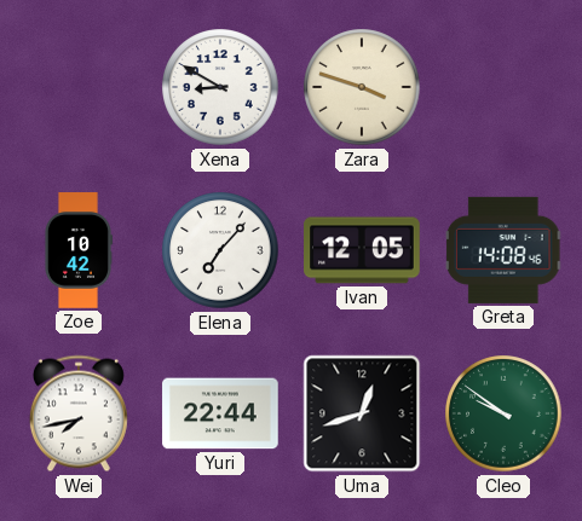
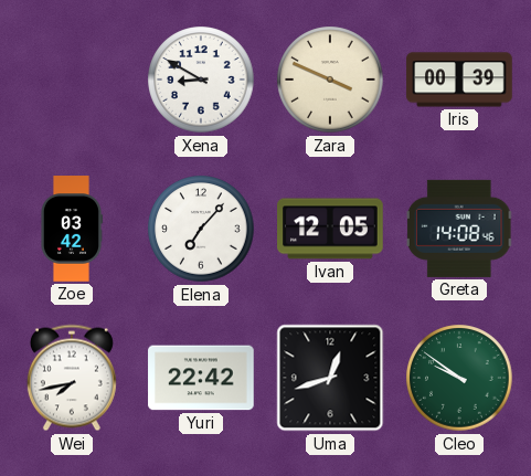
Zara: 3:48 -> 3:49 (330, 80)
Iris: none -> 00:39 (459, 80)
Zoe: 10:42 -> 03:42 (71, 229)
Yuri: 22:44 -> 22:42 (201, 378)
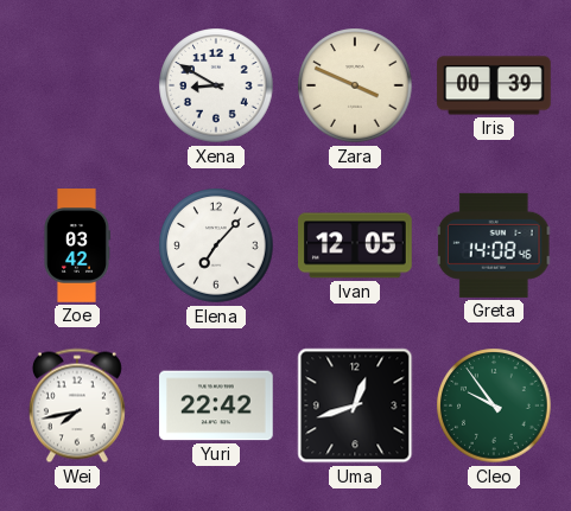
Cleo: 9:51 -> 9:54 (494, 405)
